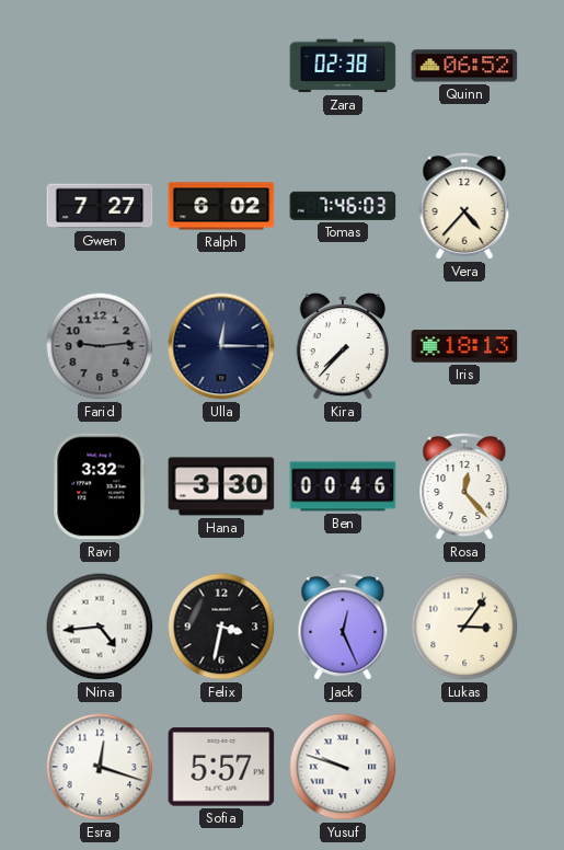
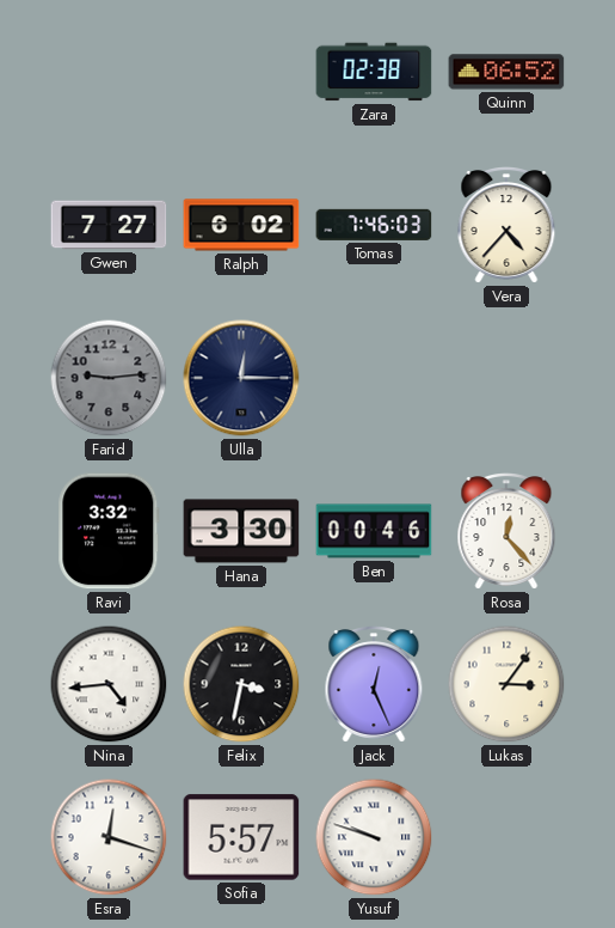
Kira: 7:37 -> none (342, 346)
Iris: 18:13 -> none (464, 346)
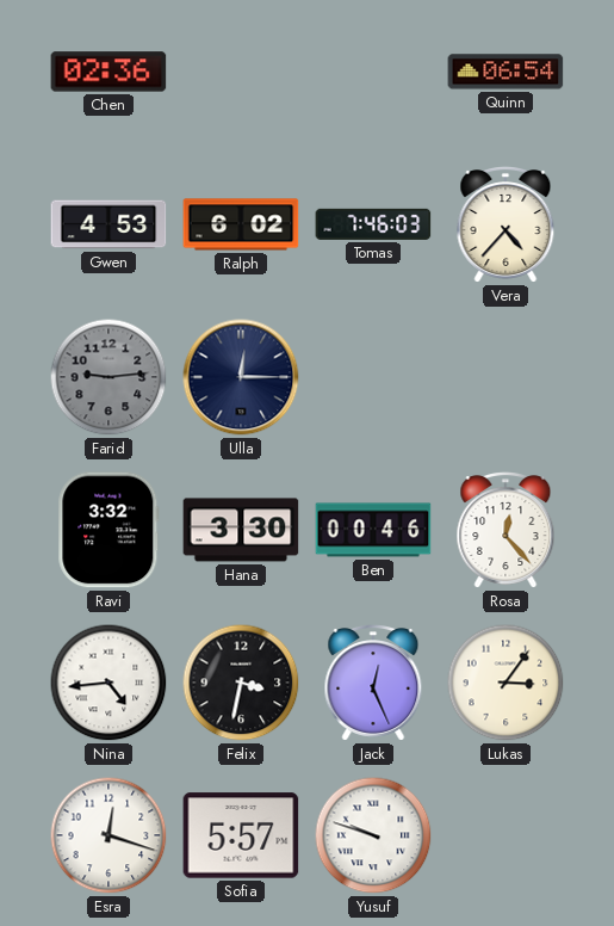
Chen: none -> 02:36 (108, 72)
Zara: 02:38 -> none (374, 72)
Quinn: 06:52 -> 06:54 (506, 72)
Gwen: 7:27 -> 4:53 (108, 224)
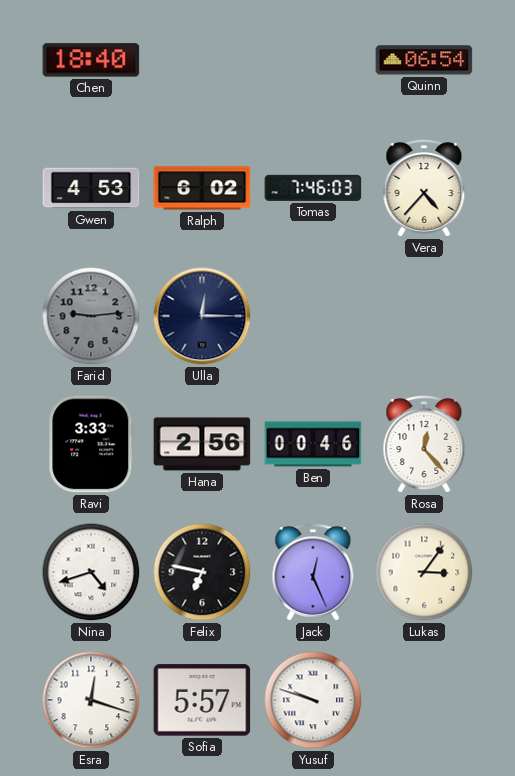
Chen: 02:36 -> 18:40 (91, 60)
Ravi: 3:32 -> 3:33 (91, 444)
Hana: 3:30 -> 2:56 (202, 444)
Nina: 4:44 -> 4:42 (91, 572)
Felix: 3:32 -> 6:47 (202, 572)
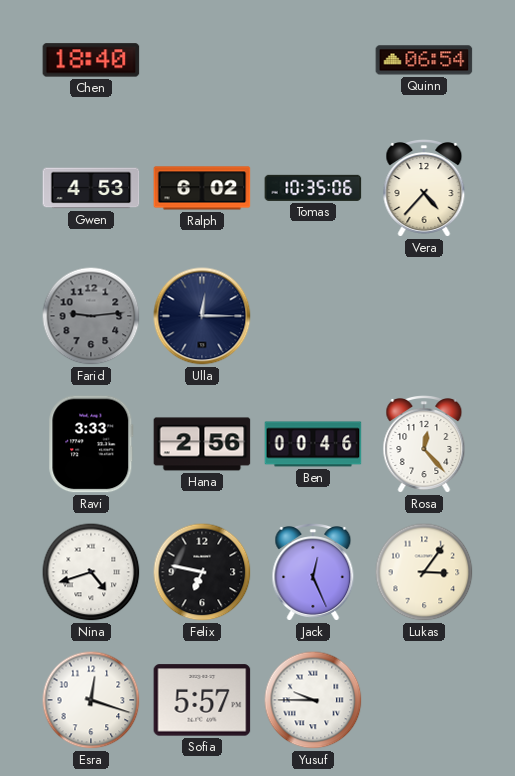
Tomas: 7:46 -> 10:35 (313, 188)
Yusuf: 9:48 -> 9:45 (313, 700)
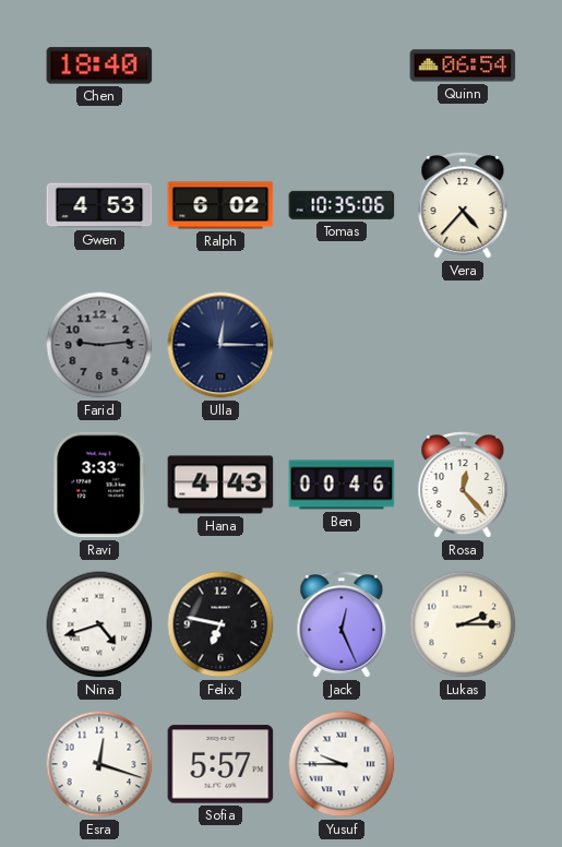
Hana: 2:56 -> 4:43 (220, 485)
Lukas: 3:06 -> 2:15 (463, 624)
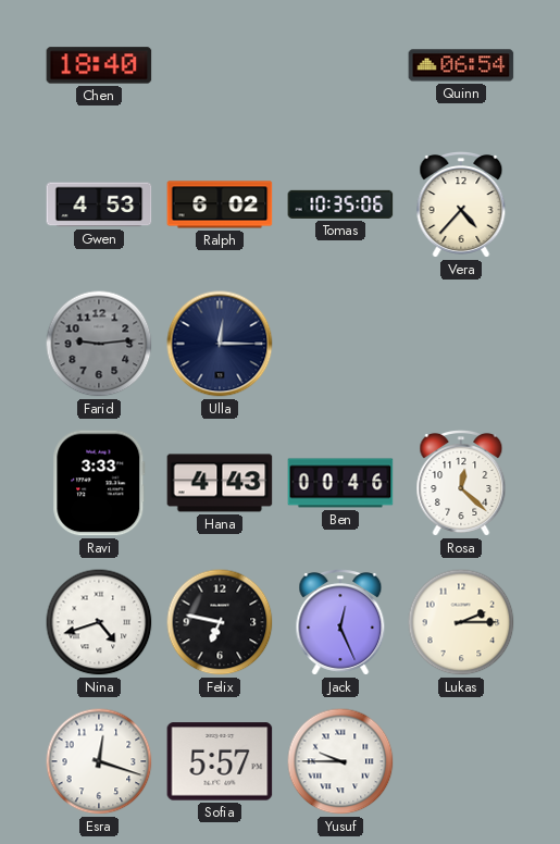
Rosa: 12:23 -> 12:22 (461, 484)
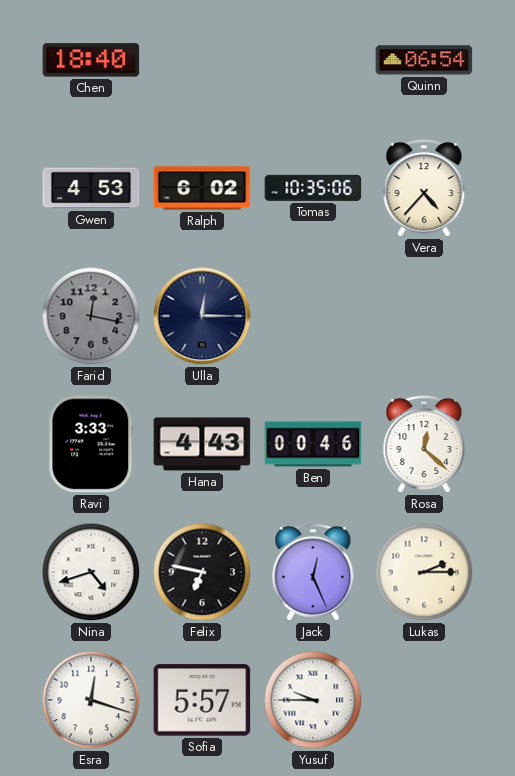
Farid: 9:14 -> 12:17 (91, 316)
